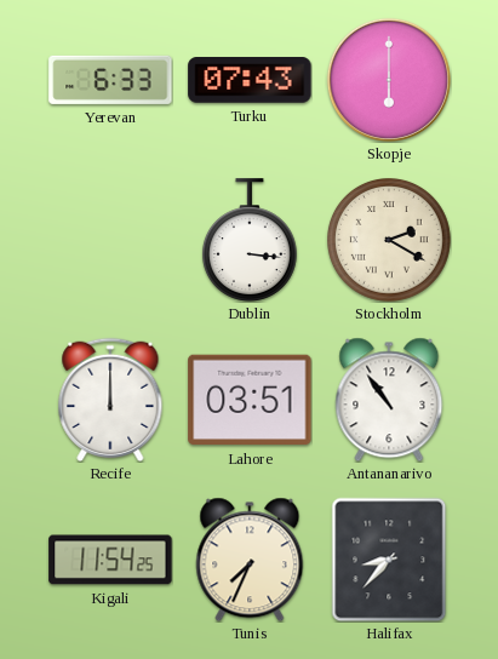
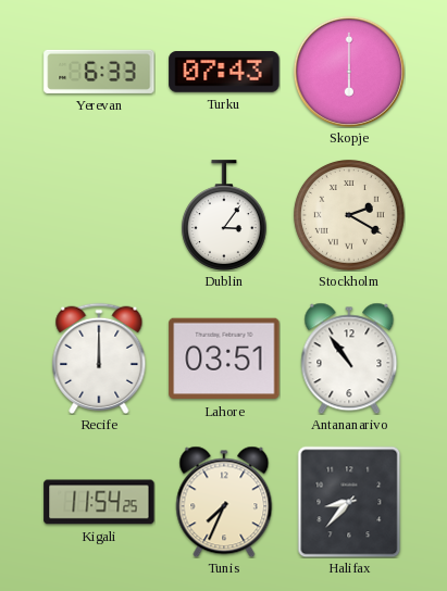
Dublin: 3:16 -> 3:06 (224, 215)
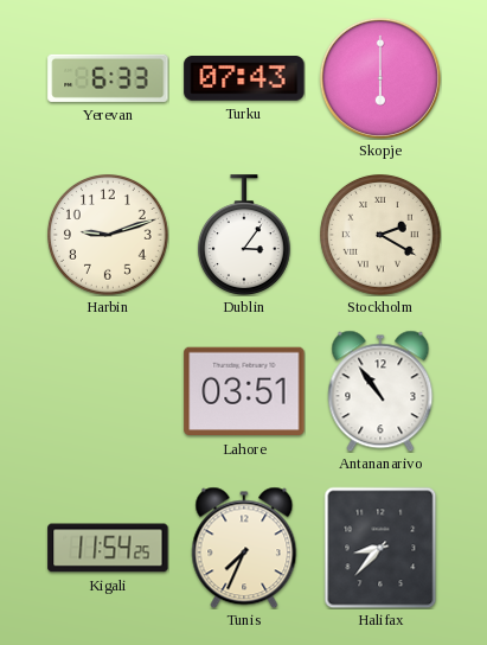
Harbin: none -> 9:12 (109, 236)
Recife: 12:00 -> none (99, 359)
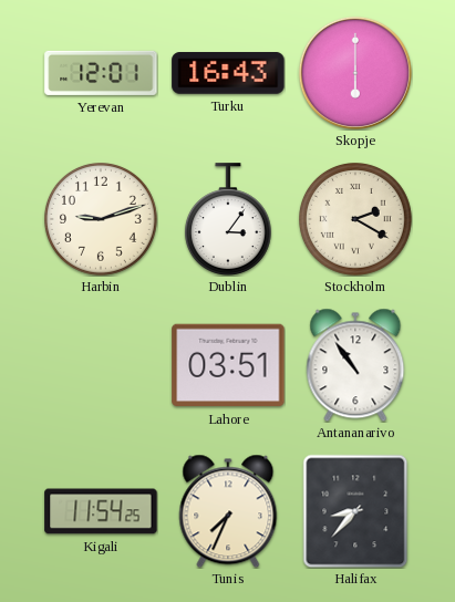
Yerevan: 6:33 -> 12:01 (101, 73)
Turku: 07:43 -> 16:43 (228, 74)
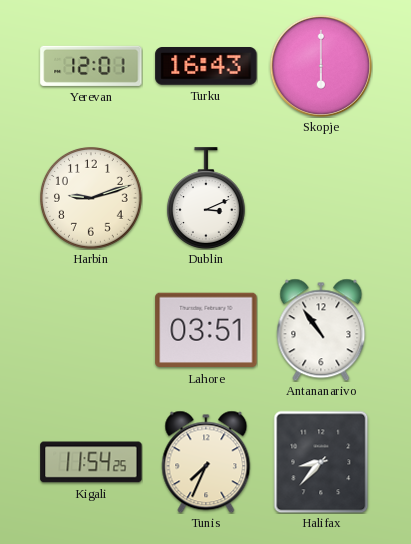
Dublin: 3:06 -> 3:11 (206, 198)
Stockholm: 2:20 -> none (356, 220)
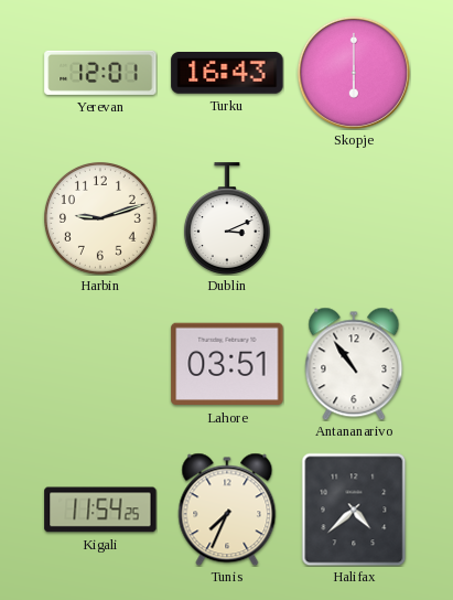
Halifax: 8:37 -> 4:38 (354, 510)
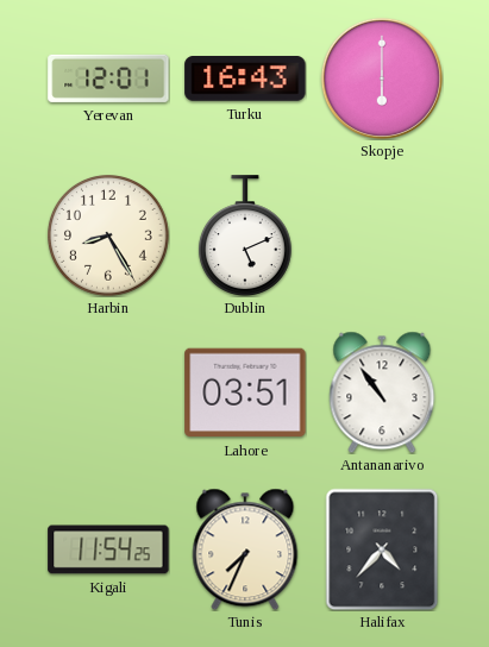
Harbin: 9:12 -> 8:25 (109, 237)
Dublin: 3:11 -> 5:11 (245, 235)
Halifax: 4:38 -> 4:37 (382, 549)
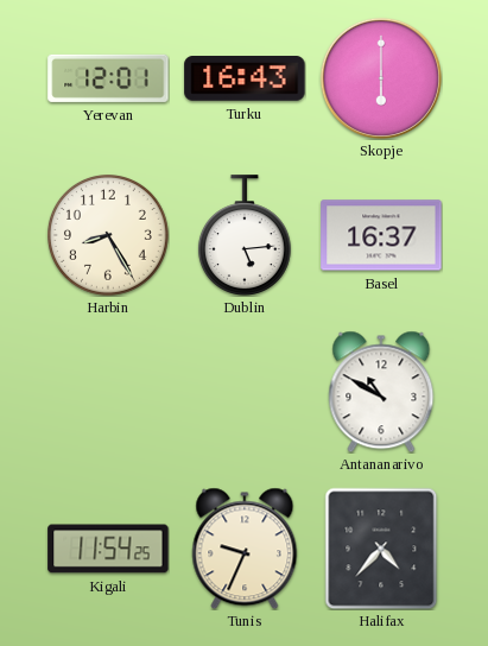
Dublin: 5:11 -> 5:14 (245, 235)
Basel: none -> 16:37 (381, 235)
Lahore: 03:51 -> none (245, 392)
Antananarivo: 10:54 -> 10:50 (381, 392)
Tunis: 7:34 -> 9:34 (245, 549)
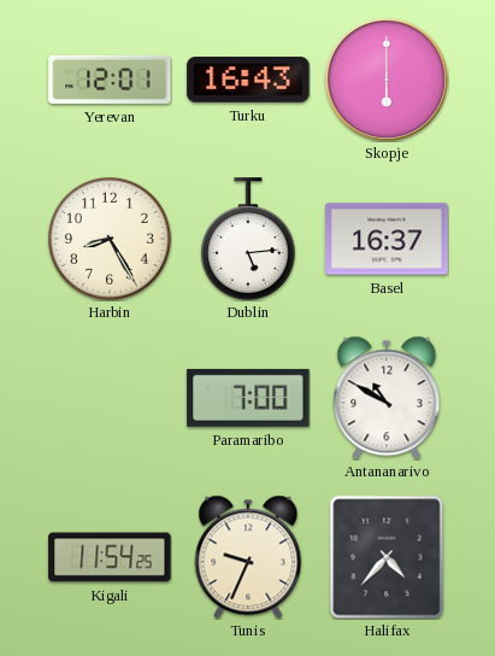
Paramaribo: none -> 7:00 (248, 398)
